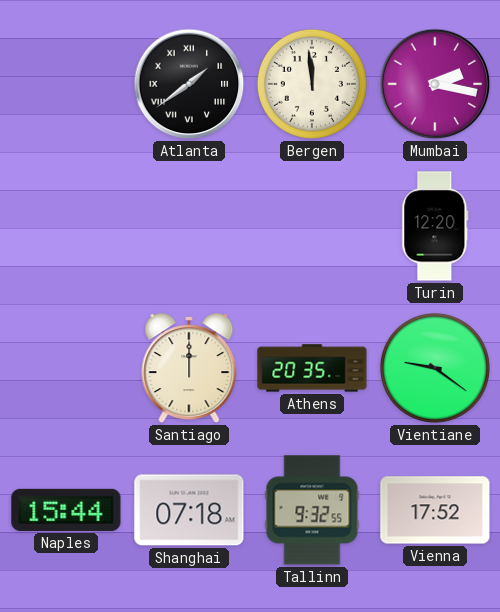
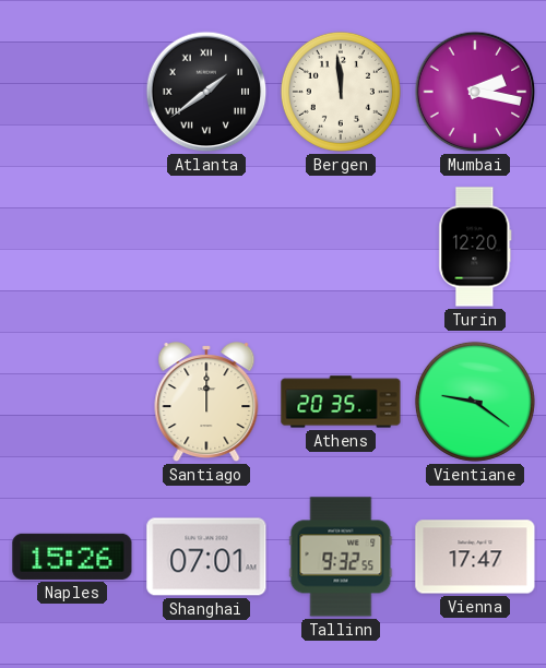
Naples: 15:44 -> 15:26 (72, 557)
Shanghai: 07:18 -> 07:01 (206, 557)
Vienna: 17:52 -> 17:47 (475, 557)
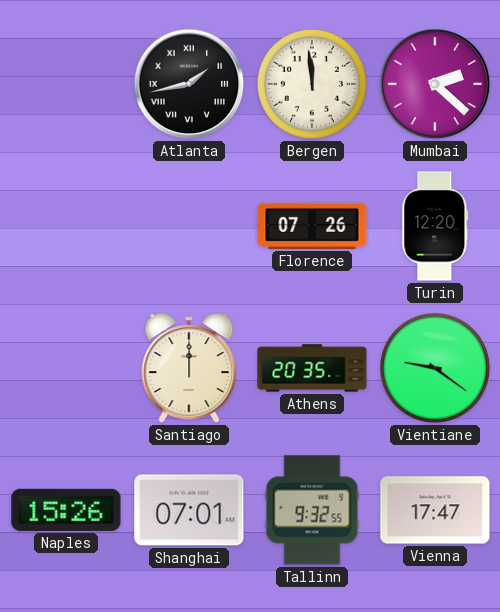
Atlanta: 1:39 -> 1:43 (189, 84)
Mumbai: 2:17 -> 2:22 (435, 84)
Florence: none -> 07:26 (312, 226)
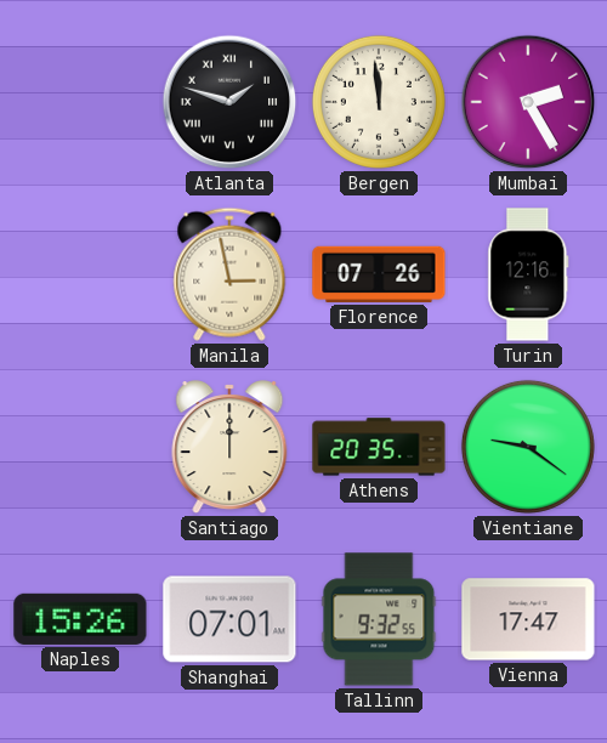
Atlanta: 1:43 -> 1:48 (229, 102)
Mumbai: 2:22 -> 2:25 (528, 102)
Manila: none -> 2:58 (229, 274)
Turin: 12:20 -> 12:16 (528, 274)
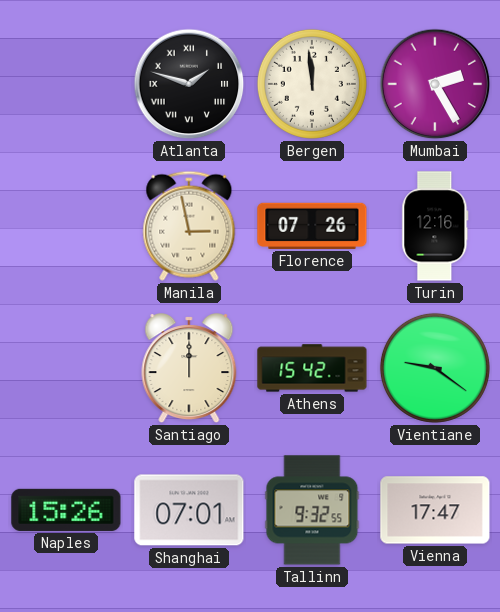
Athens: 20:35 -> 15:42 (312, 368)
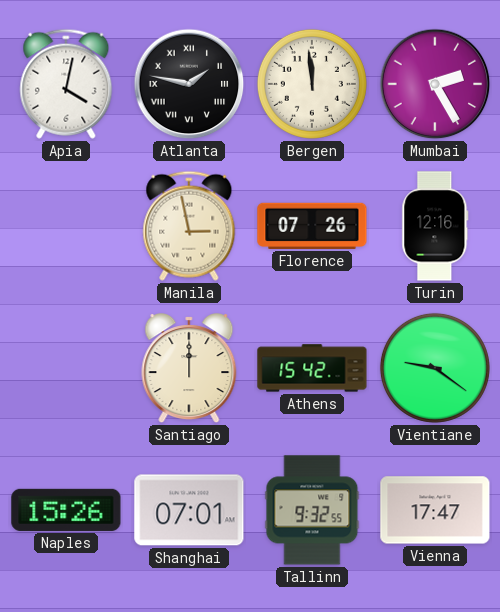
Apia: none -> 4:02 (66, 84)
Atlanta: 1:48 -> 1:47 (189, 84)
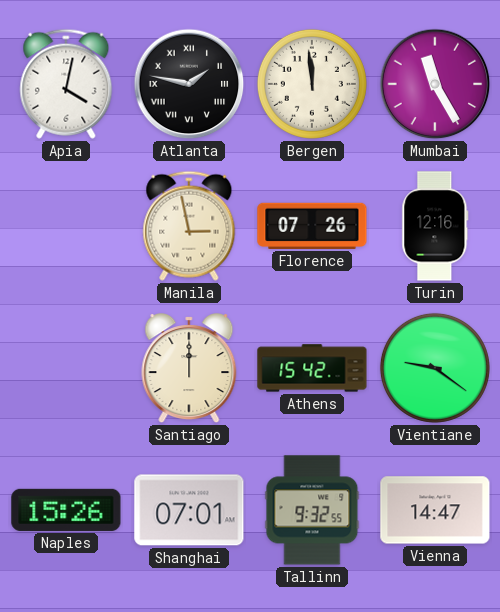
Mumbai: 2:25 -> 11:25 (435, 84)
Vienna: 17:47 -> 14:47 (435, 510)
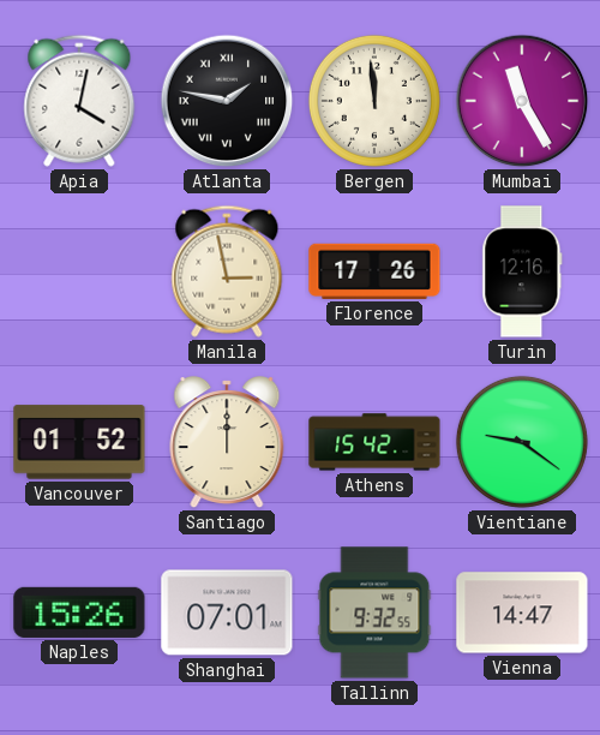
Florence: 07:26 -> 17:26 (374, 271)
Vancouver: none -> 01:52 (79, 442)
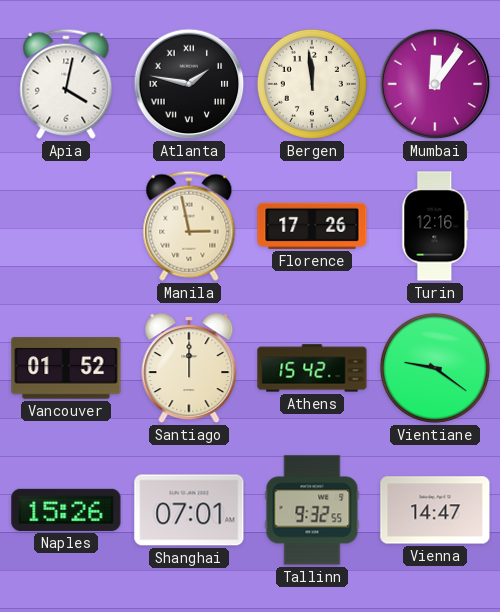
Mumbai: 11:25 -> 12:06 (435, 84)
